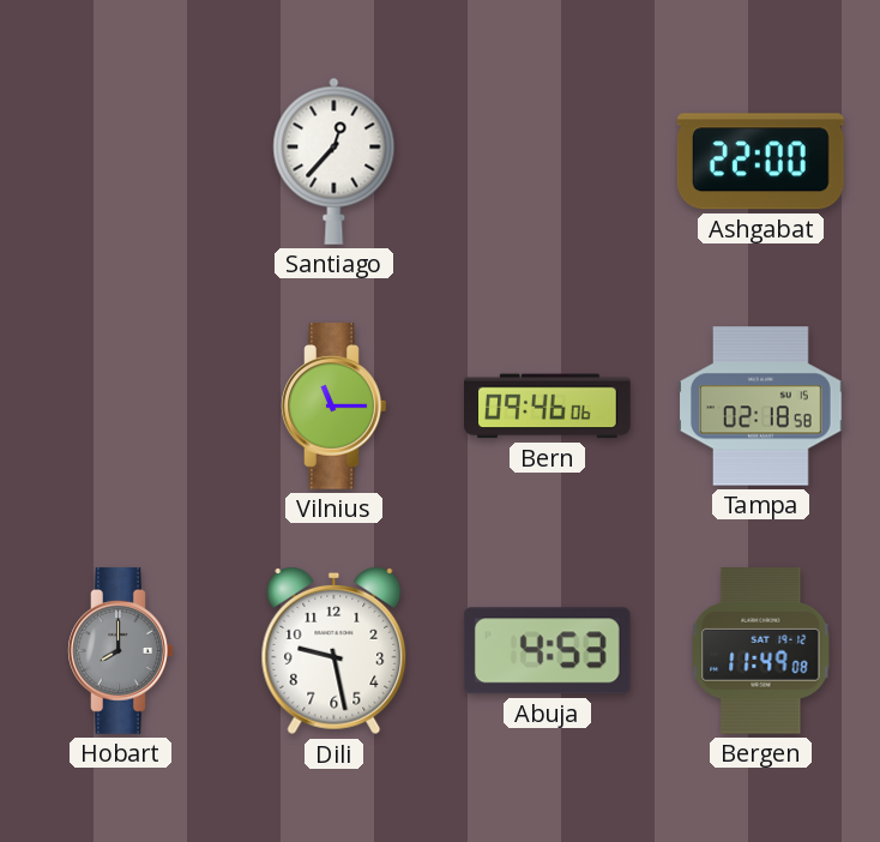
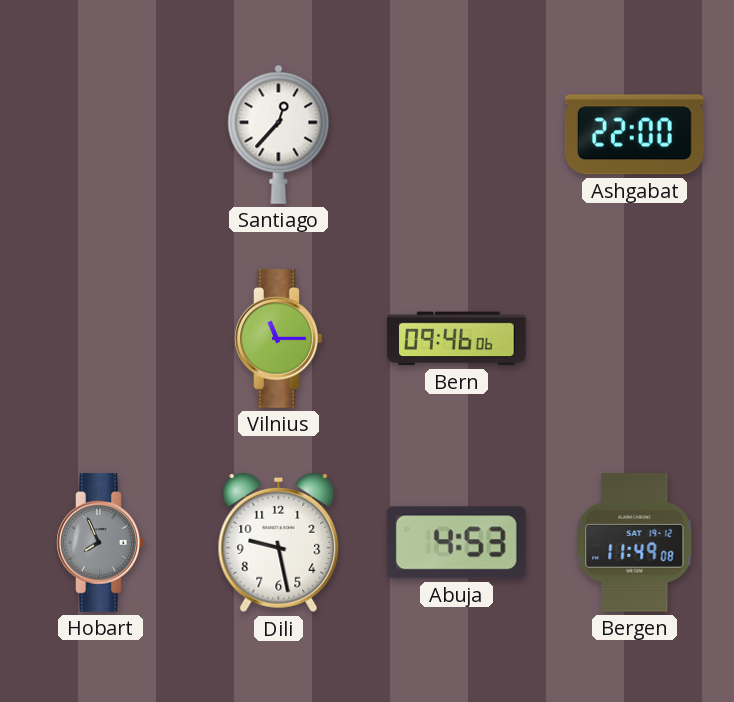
Tampa: 02:18 -> none (761, 407)
Hobart: 8:00 -> 7:56 (101, 543)
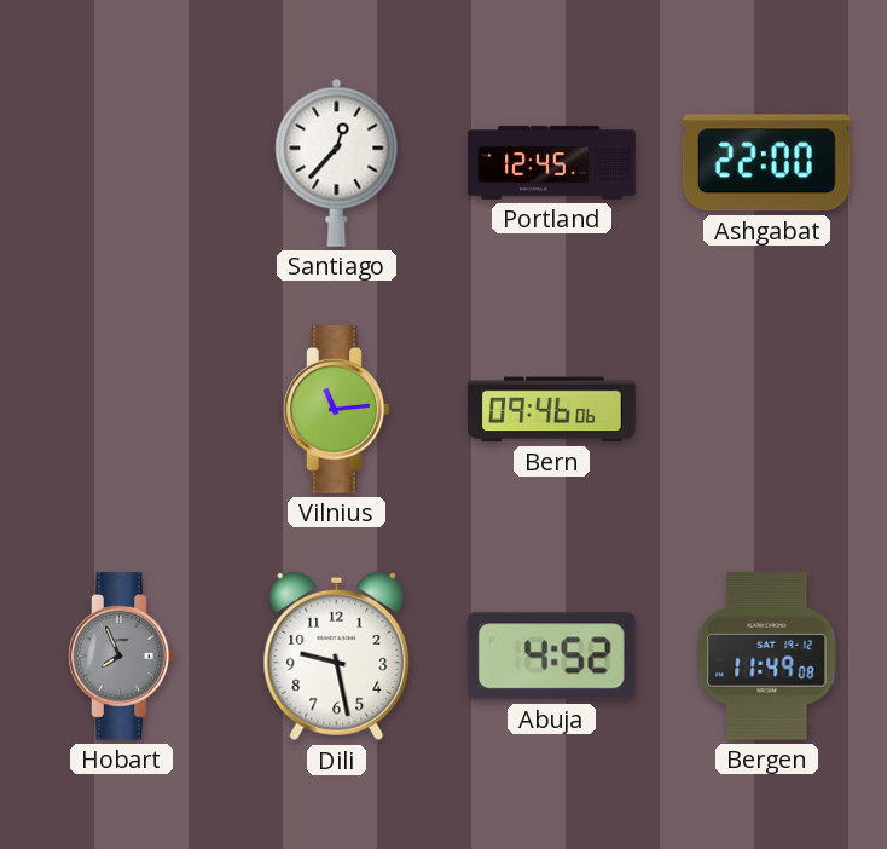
Portland: none -> 12:45 (552, 163)
Vilnius: 11:15 -> 11:14 (337, 410)
Abuja: 4:53 -> 4:52 (551, 657)
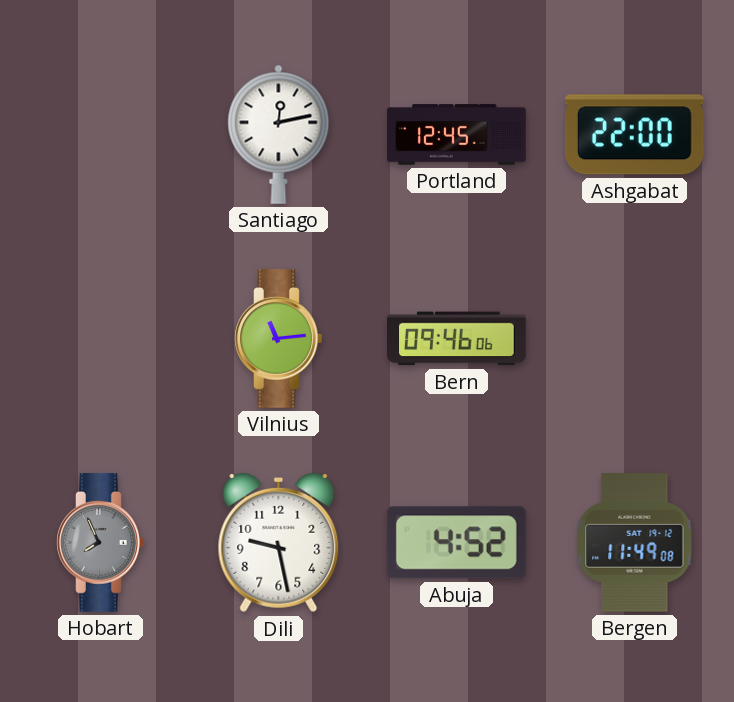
Santiago: 12:37 -> 12:13 (279, 134)
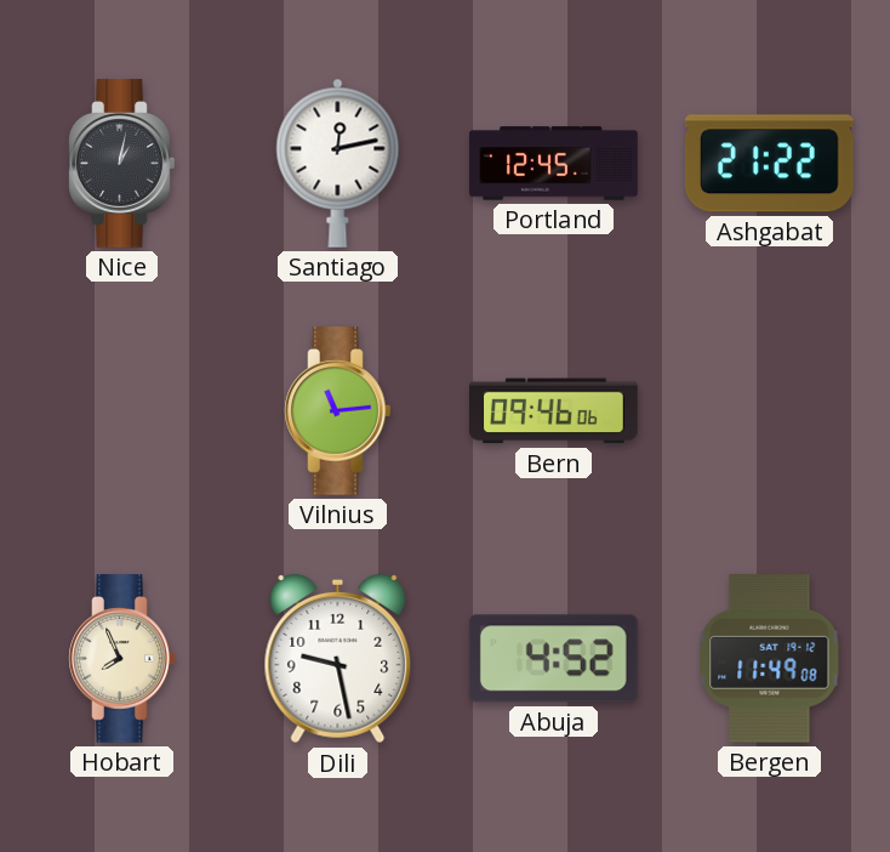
Nice: none -> 1:02 (122, 164)
Ashgabat: 22:00 -> 21:22 (769, 164)
Hobart dial: grey -> cream (122, 659)
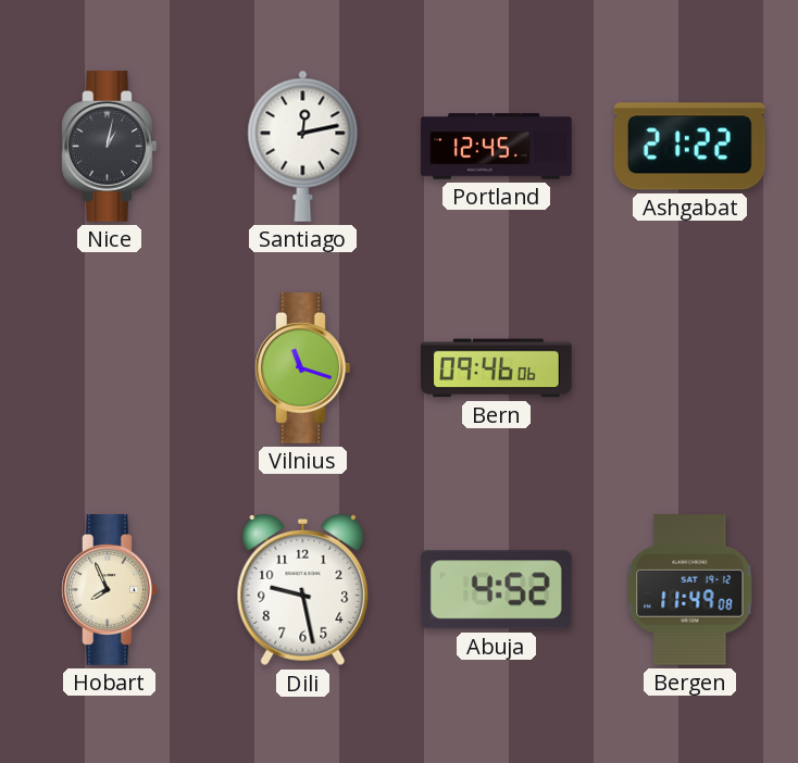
Vilnius: 11:14 -> 11:18 (303, 368)
